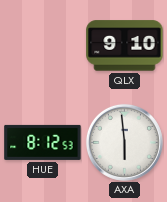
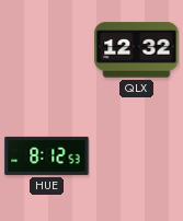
QLX: 9:10 -> 12:32 (137, 50)
AXA: 5:59 -> none (124, 142)
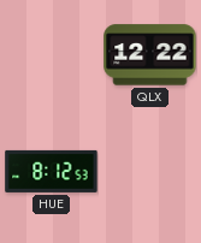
QLX: 12:32 -> 12:22 (150, 55)
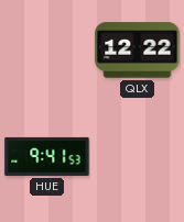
HUE: 8:12 -> 9:41 (47, 156)
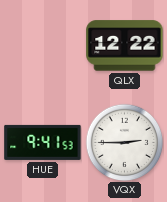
VQX: none -> 2:45 (124, 142)
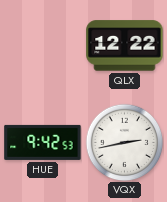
HUE: 9:41 -> 9:42 (43, 142)
VQX: 2:45 -> 2:43 (124, 142)
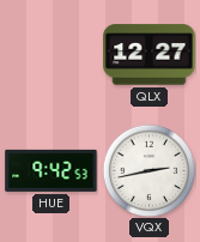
QLX: 12:22 -> 12:27 (150, 55)
